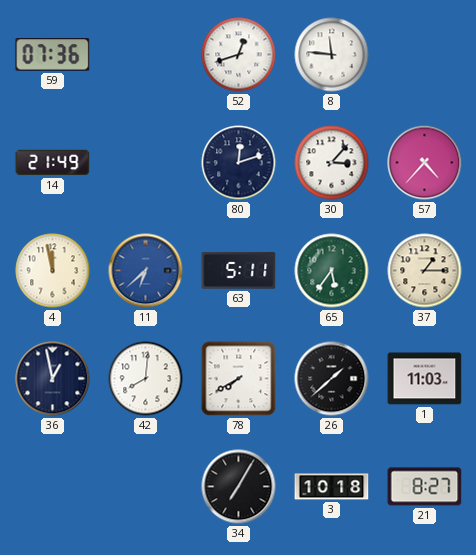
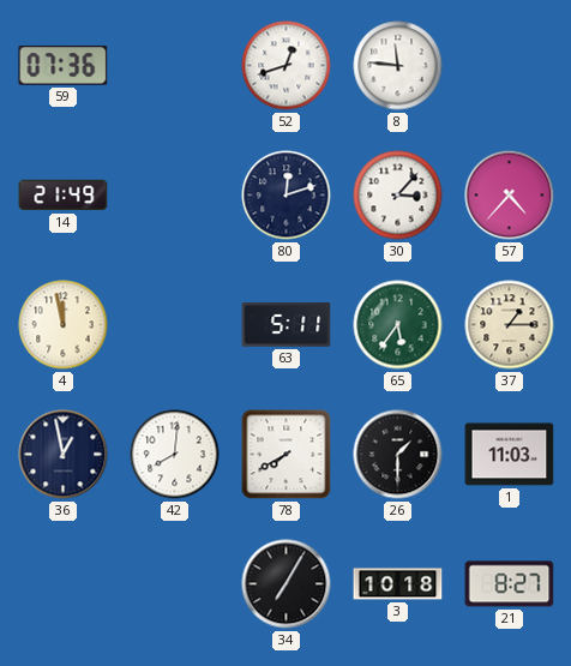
11: 6:38 -> none (146, 271)
26: 1:38 -> 1:30 (398, 455)
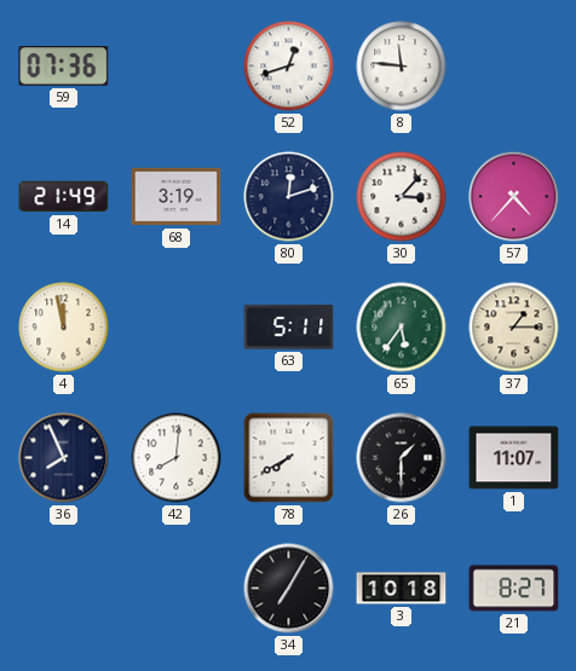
68: none -> 3:19 (177, 197)
36: 12:58 -> 7:56 (64, 458)
1: 11:03 -> 11:07 (514, 458)
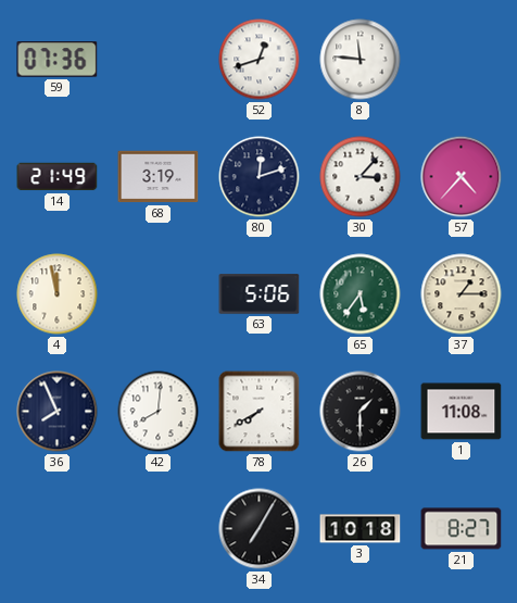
63: 5:11 -> 5:06 (260, 294)
1: 11:07 -> 11:08 (462, 412)
